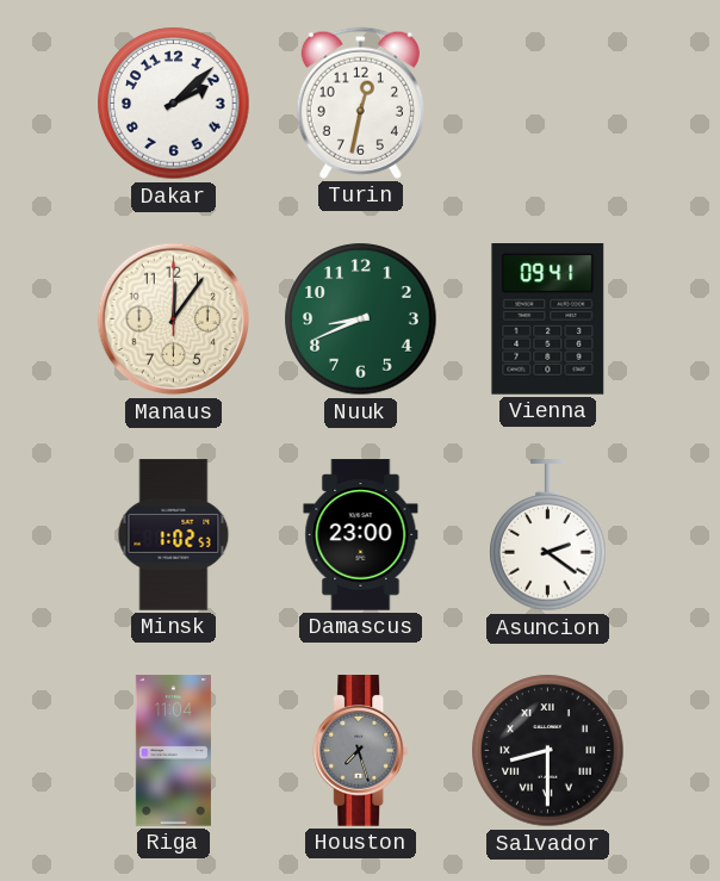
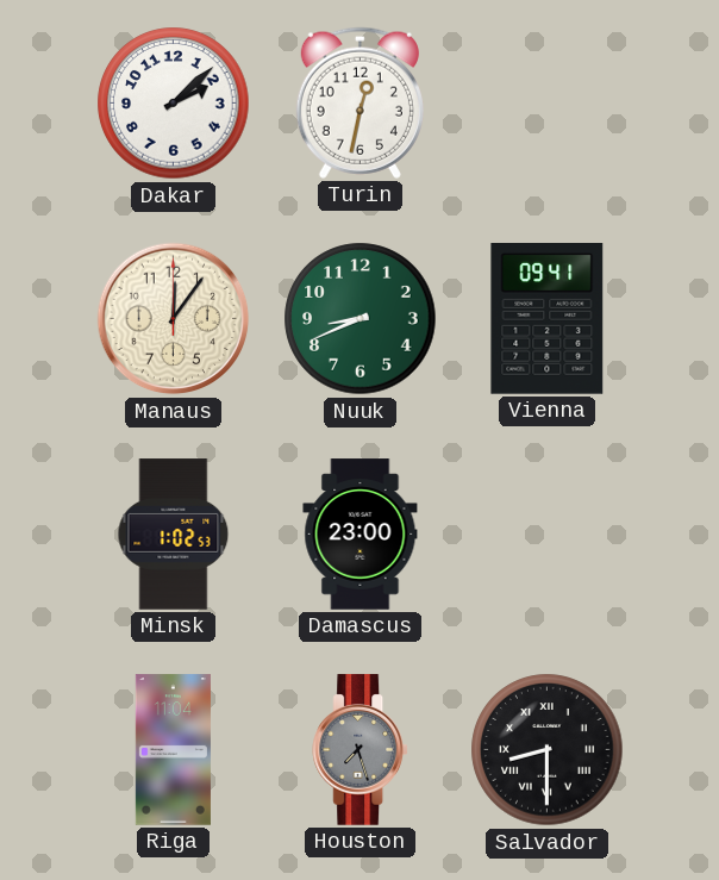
Asuncion: 2:21 -> none (548, 535)
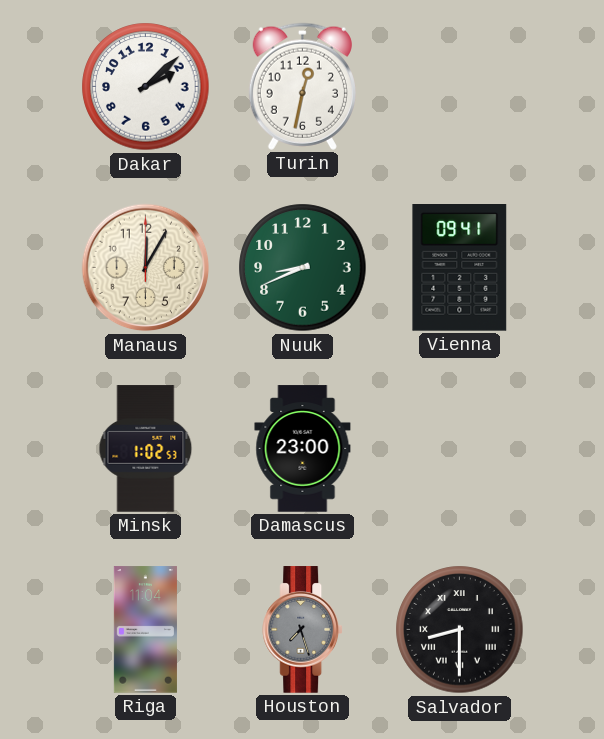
Manaus: 12:06 -> 12:05 (146, 268)
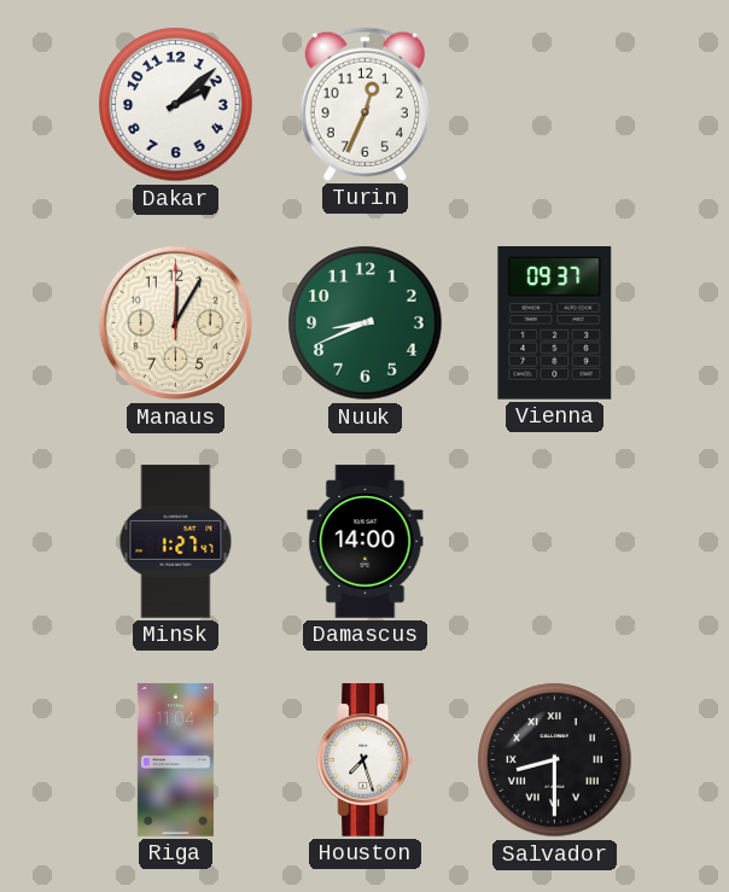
Turin: 12:32 -> 12:34 (364, 104)
Vienna: 09:41 -> 09:37 (555, 323)
Minsk: 1:02 -> 1:27 (176, 542)
Damascus: 23:00 -> 14:00 (366, 542)
Houston dial: grey -> white (366, 760)
